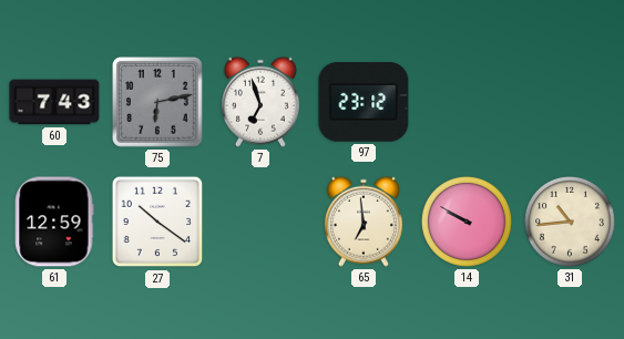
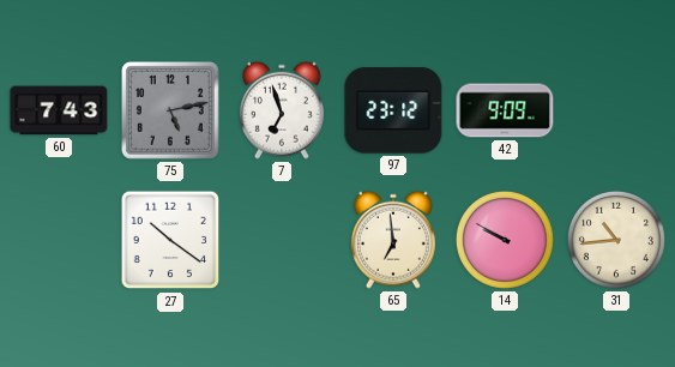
75: 6:13 -> 5:13 (170, 110)
42: none -> 9:09 (505, 110)
61: 12:59 -> none (54, 222)
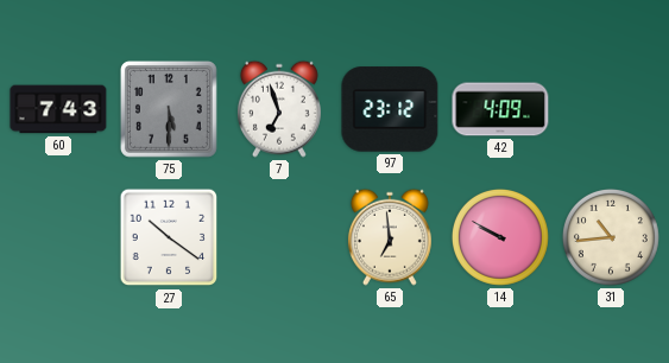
75: 5:13 -> 5:30 (169, 109)
42: 9:09 -> 4:09 (500, 109)
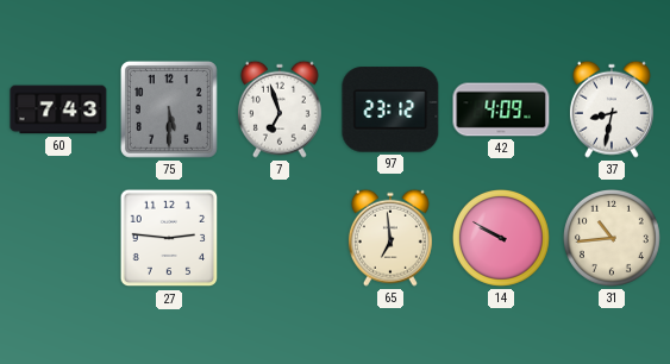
37: none -> 8:32 (612, 109)
27: 10:21 -> 2:46 (169, 238)
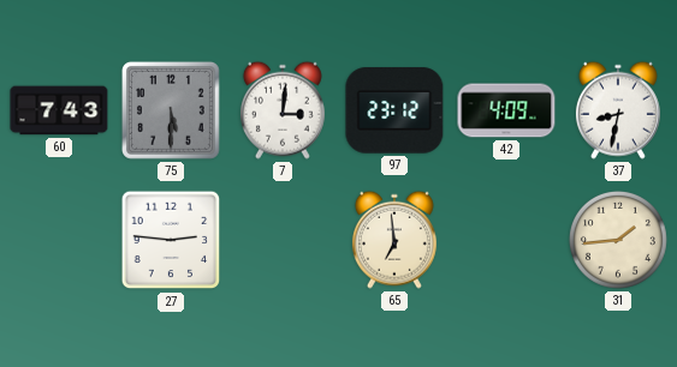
7: 6:57 -> 3:01 (283, 110)
14: 9:50 -> none (501, 238)
31: 10:44 -> 1:44 (618, 240)
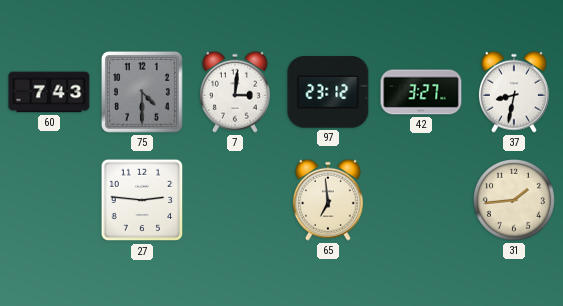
75: 5:30 -> 4:30 (142, 92)
42: 4:09 -> 3:27 (421, 92)
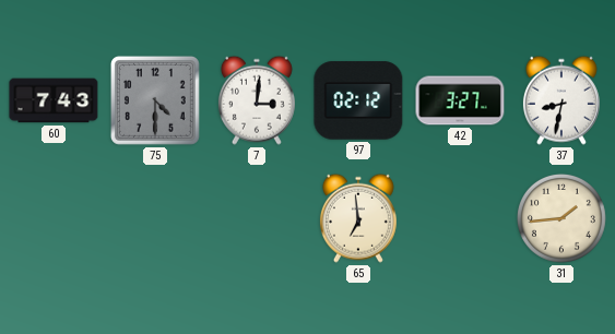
97: 23:12 -> 02:12 (358, 100)
27: 2:46 -> none (142, 200)
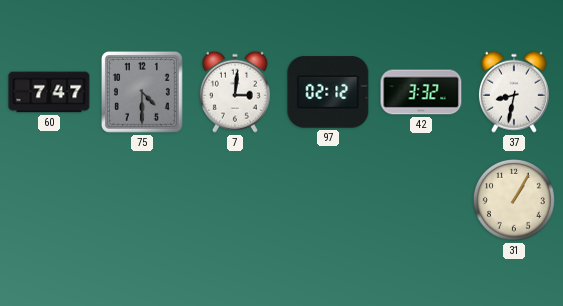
60: 7:43 -> 7:47 (49, 92)
42: 3:27 -> 3:32 (421, 92)
65: 6:59 -> none (358, 218)
31: 1:44 -> 1:05 (514, 200)
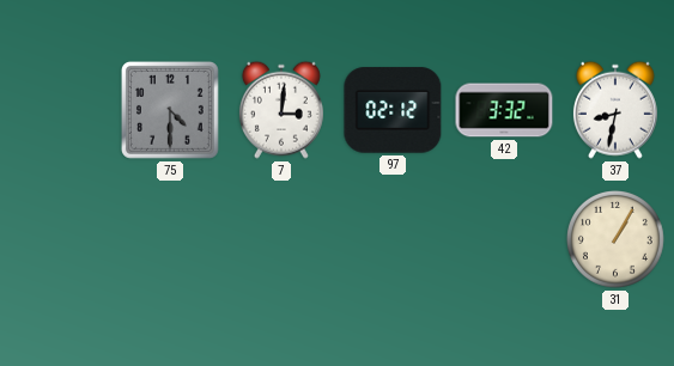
60: 7:47 -> none (49, 92)
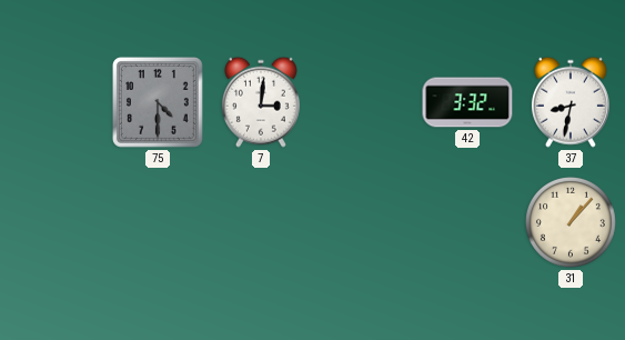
97: 02:12 -> none (393, 110)
31: 1:05 -> 1:07 (571, 222)
